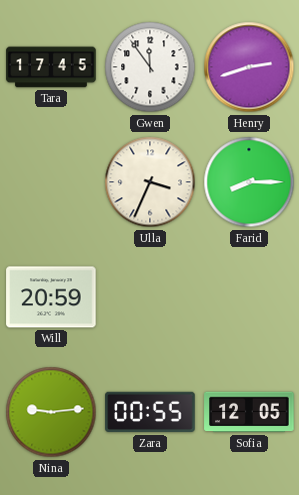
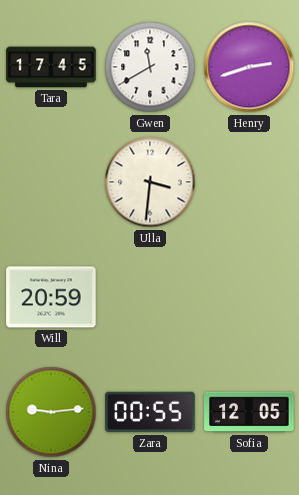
Gwen: 11:54 -> 11:40 (150, 67)
Ulla: 3:34 -> 3:31 (150, 182)
Farid: 8:15 -> none (249, 182)
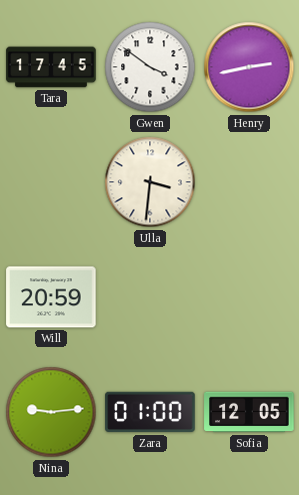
Gwen: 11:40 -> 3:51 (150, 67)
Henry: 2:42 -> 2:43 (249, 67)
Zara: 00:55 -> 01:00 (150, 412)
